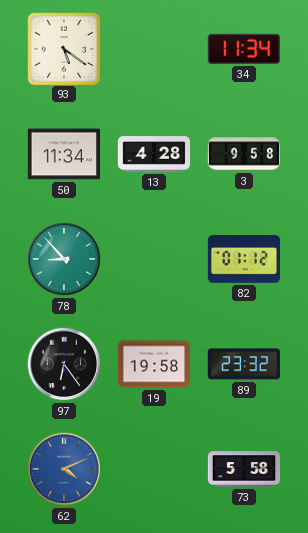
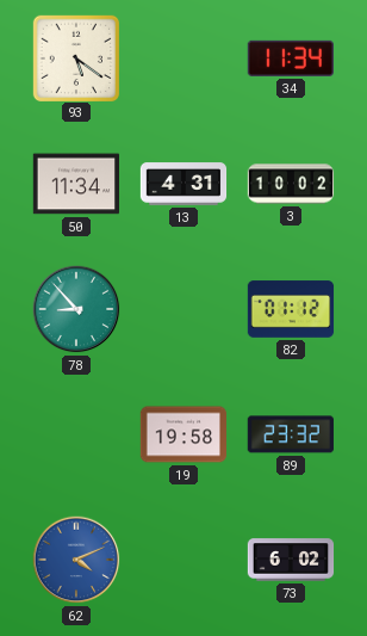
13: 4:28 -> 4:31 (183, 184)
3: 9:58 -> 10:02 (291, 184)
97: 6:24 -> none (64, 364)
73: 5:58 -> 6:02 (291, 560)
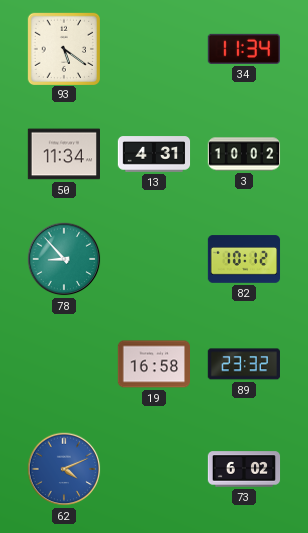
82: 01:12 -> 10:12 (244, 259)
19: 19:58 -> 16:58 (153, 364)
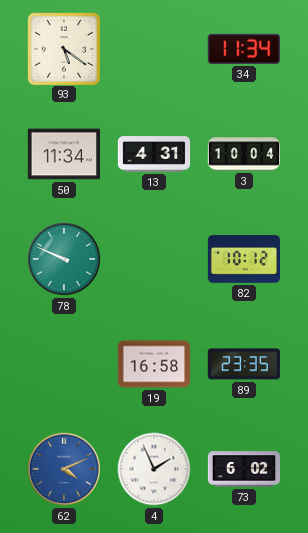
3: 10:02 -> 10:04 (244, 154)
78: 8:53 -> 9:49 (64, 259)
89: 23:32 -> 23:35 (243, 364)
4: none -> 1:56 (154, 469)
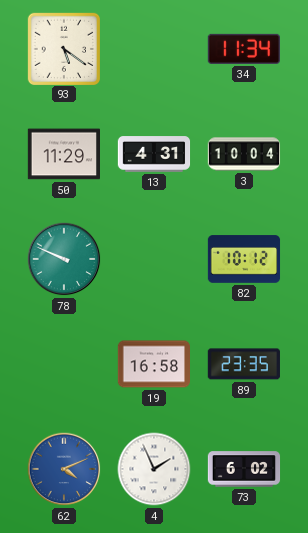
50: 11:34 -> 11:29 (63, 154)
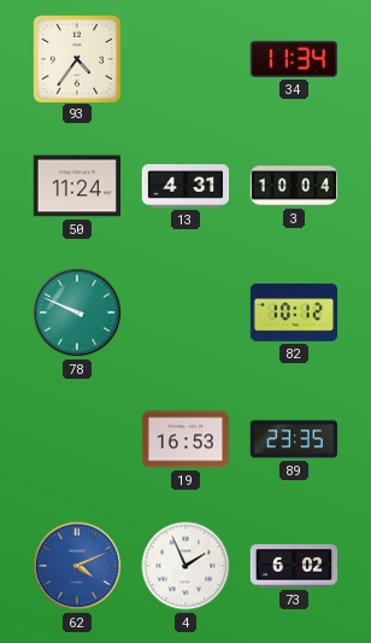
93: 5:21 -> 4:36 (76, 58)
50: 11:29 -> 11:24 (76, 186)
19: 16:58 -> 16:53 (184, 439)
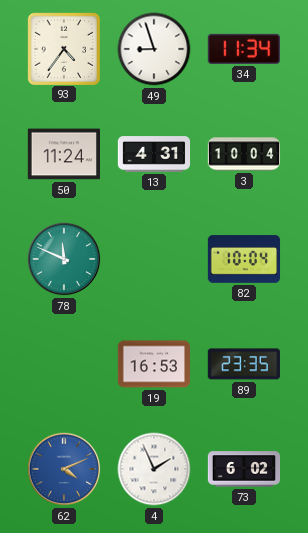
49: none -> 8:57 (154, 49)
78: 9:49 -> 11:49 (64, 259)
82: 10:12 -> 10:04 (244, 259)
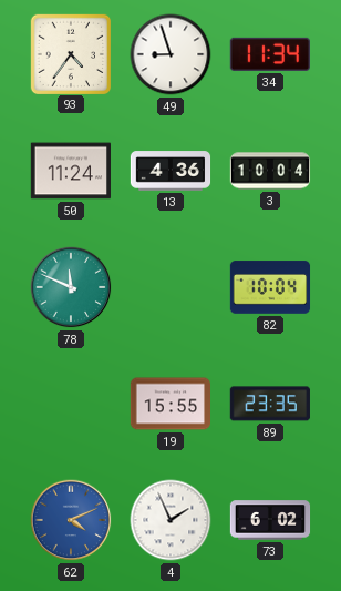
13: 4:31 -> 4:36 (170, 171)
19: 16:53 -> 15:55 (169, 404)
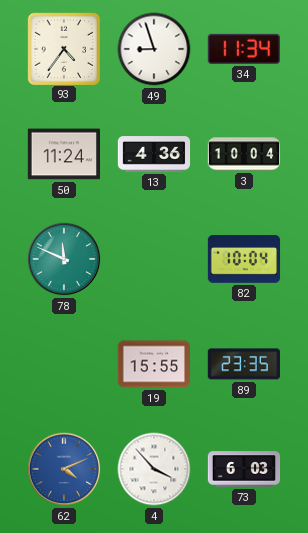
4: 1:56 -> 3:53 (154, 469)
73: 6:02 -> 6:03 (244, 469)
